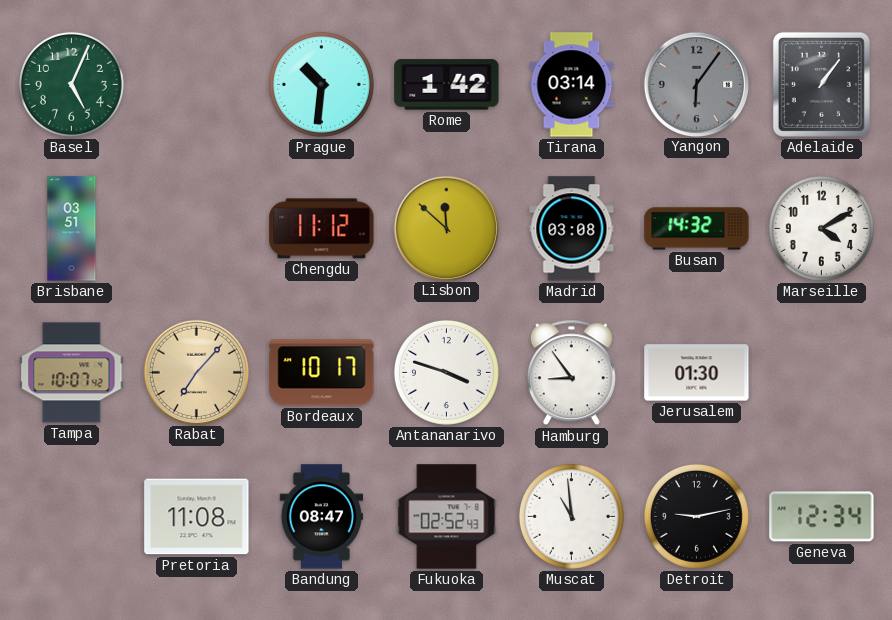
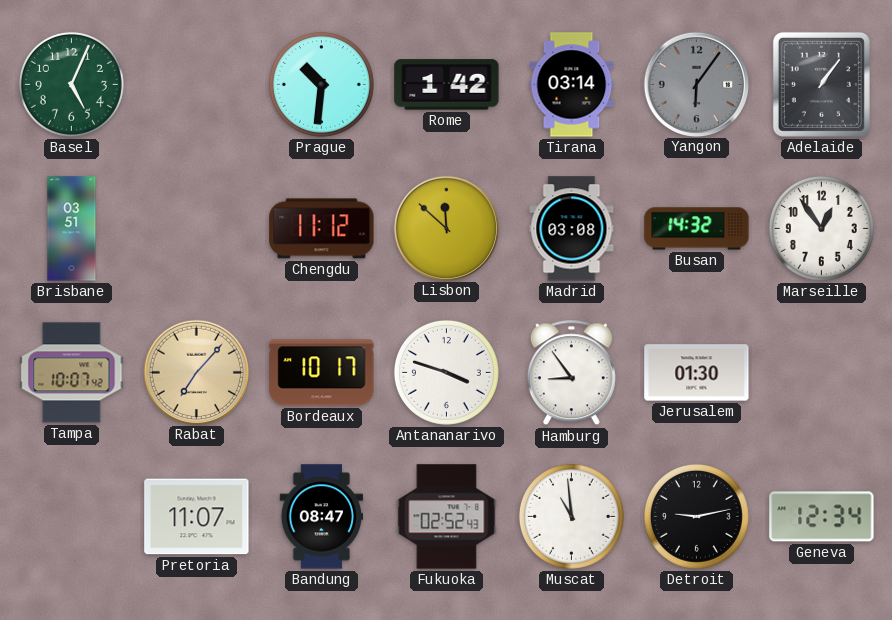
Marseille: 4:10 -> 12:54 (821, 228)
Pretoria: 11:08 -> 11:07 (197, 517)
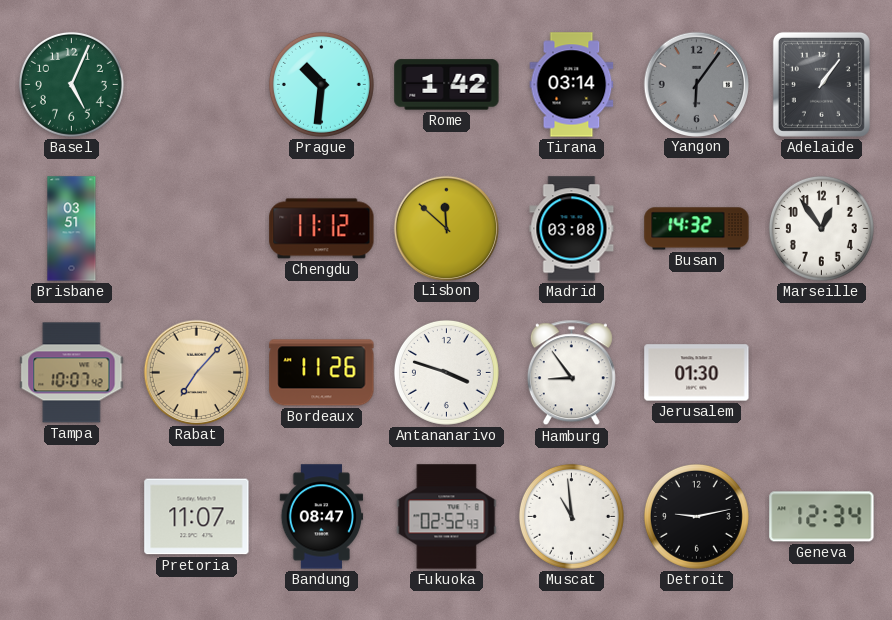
Bordeaux: 10:17 -> 11:26 (322, 373)
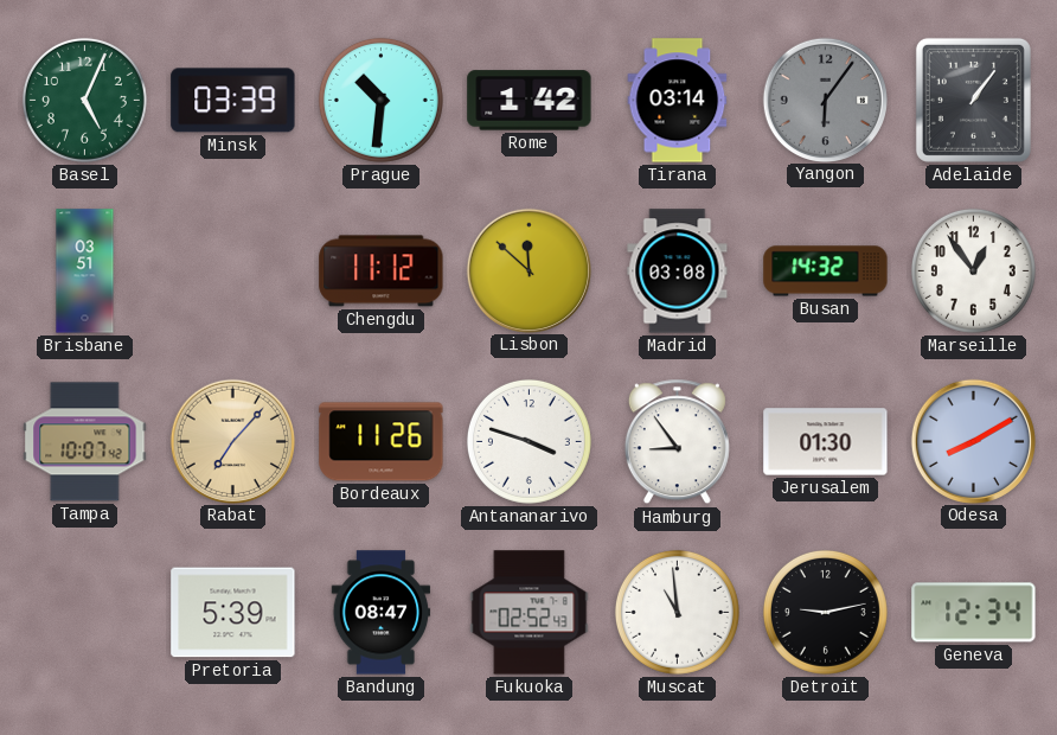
Minsk: none -> 03:39 (233, 101)
Odesa: none -> 8:10 (973, 441)
Pretoria: 11:07 -> 5:39 (233, 613)
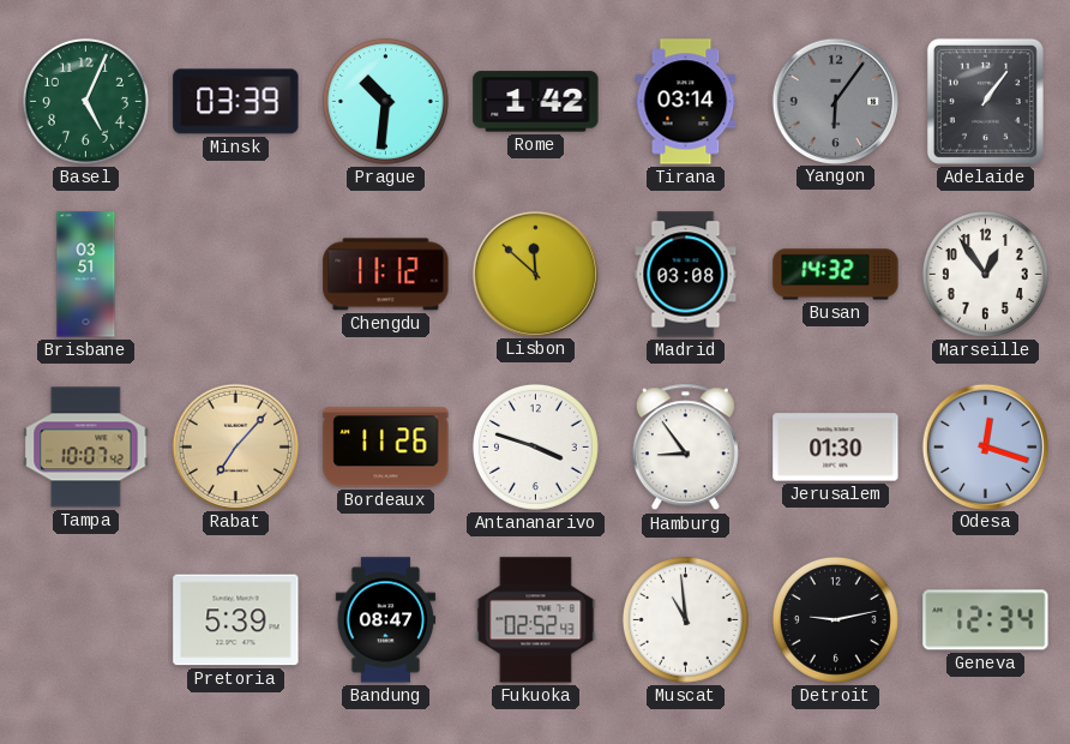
Odesa: 8:10 -> 12:18 (985, 446)
